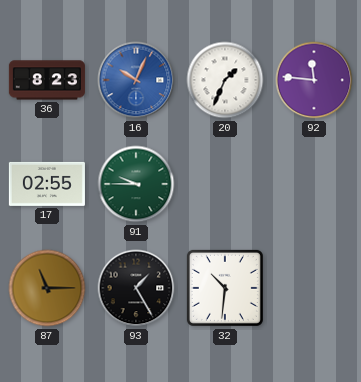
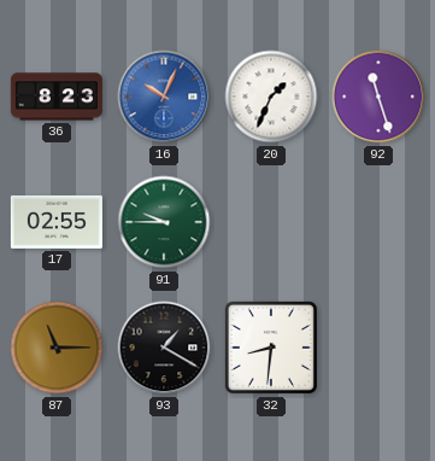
92: 11:46 -> 11:27 (378, 97)
93: 1:25 -> 1:20 (164, 348)
32: 10:31 -> 8:31 (271, 348)
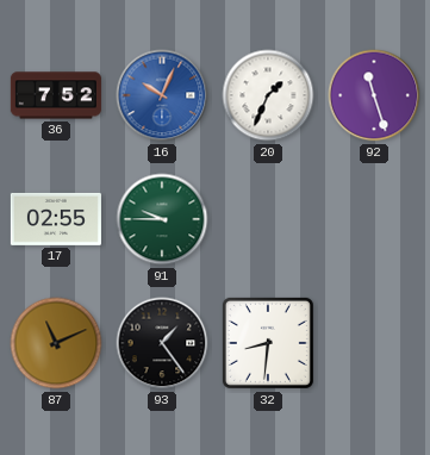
36: 8:23 -> 7:52 (56, 95)
87: 11:15 -> 11:11 (56, 343)
93: 1:20 -> 1:24 (162, 343)
